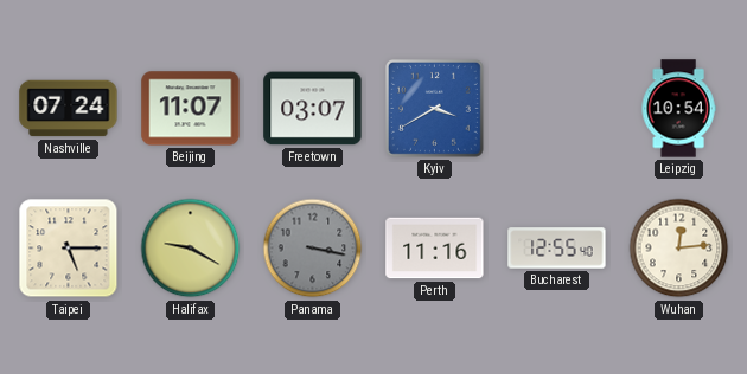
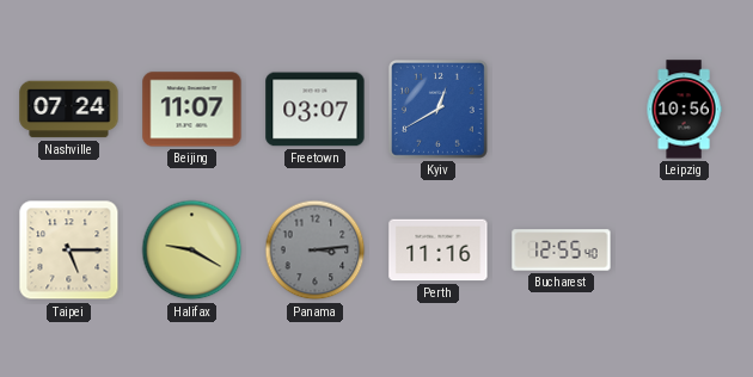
Kyiv: 3:40 -> 12:40 (437, 109)
Leipzig: 10:54 -> 10:56 (684, 110)
Panama: 3:17 -> 3:14 (316, 251)
Wuhan: 12:14 -> none (679, 249)
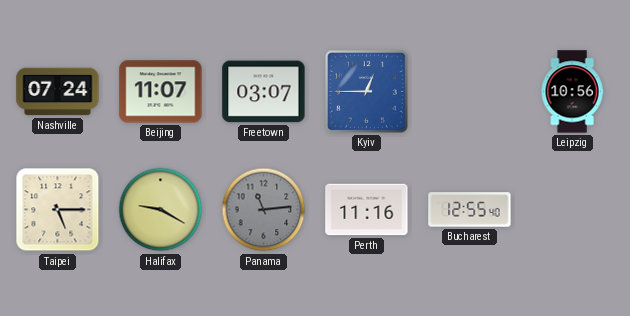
Kyiv: 12:40 -> 12:45 (366, 91)
Panama: 3:14 -> 11:14 (264, 210)
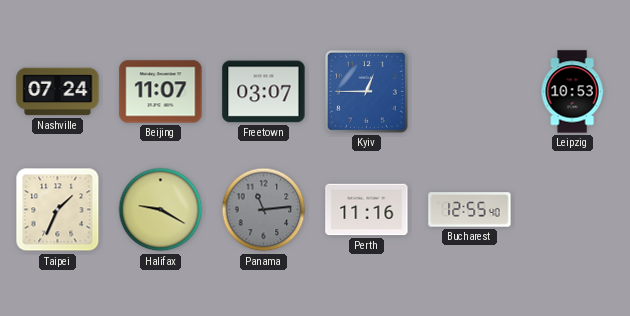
Leipzig: 10:56 -> 10:53 (572, 92)
Taipei: 5:15 -> 1:34 (58, 210)
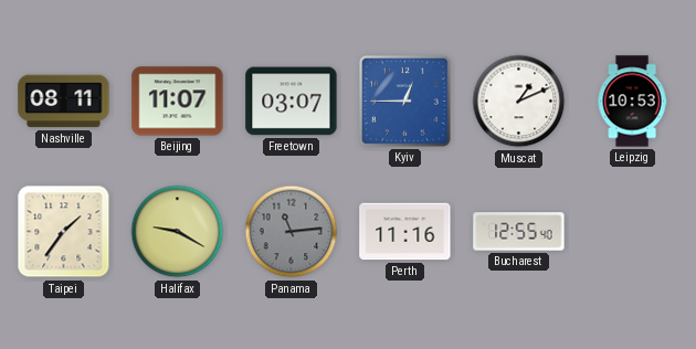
Nashville: 07:24 -> 08:11 (64, 102)
Muscat: none -> 1:11 (519, 102)
Taipei: 1:34 -> 1:36 (64, 232)
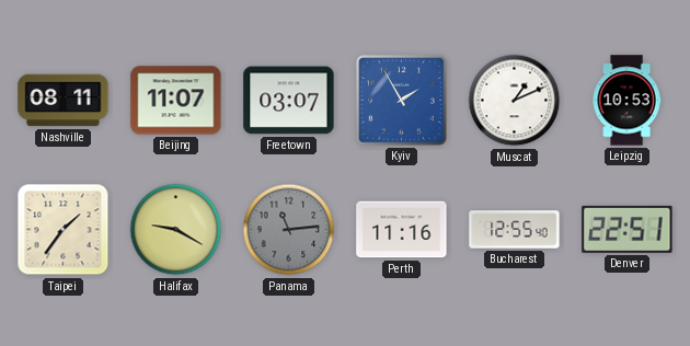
Kyiv: 12:45 -> 1:55 (401, 100)
Denver: none -> 22:51 (628, 229)
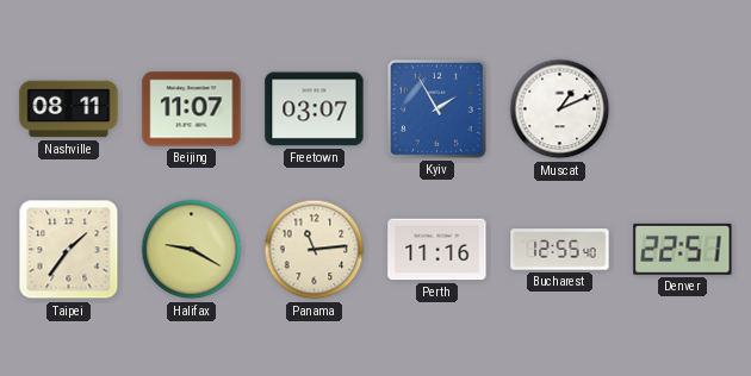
Leipzig: 10:53 -> none (626, 101)
Panama dial: grey -> cream (315, 250)
